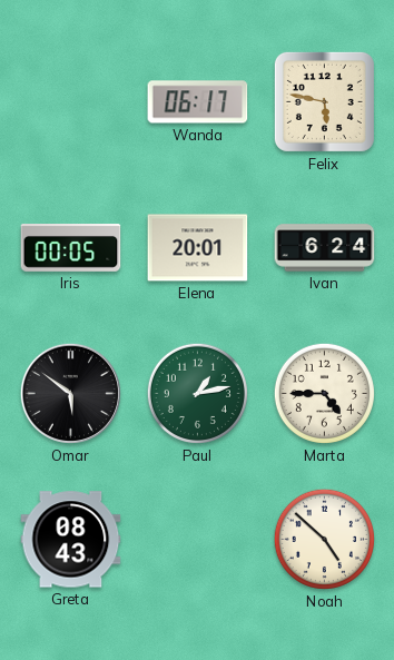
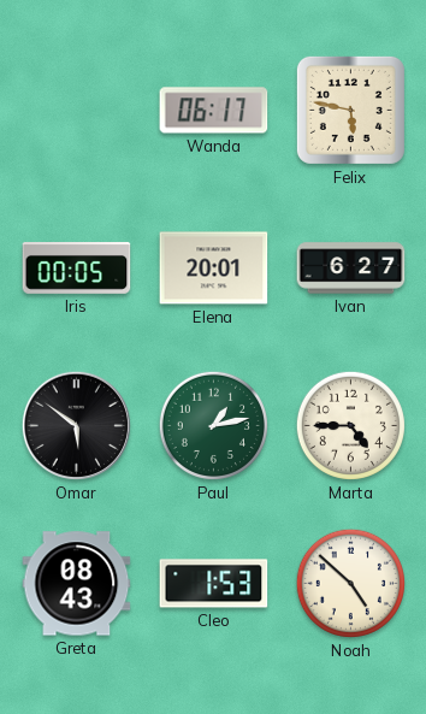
Ivan: 6:24 -> 6:27 (351, 269)
Cleo: none -> 1:53 (214, 584)
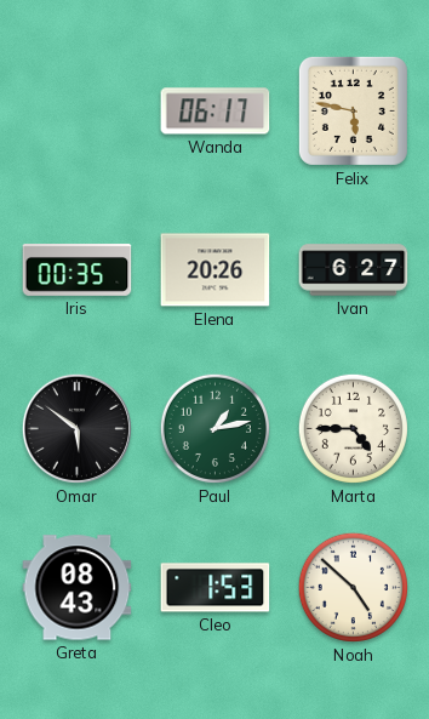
Iris: 00:05 -> 00:35 (78, 270)
Elena: 20:01 -> 20:26 (216, 270)
